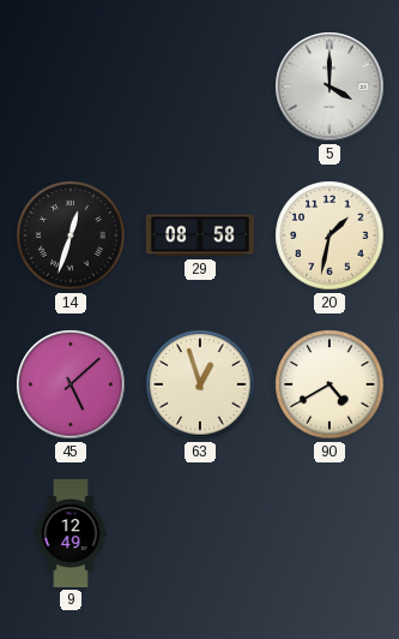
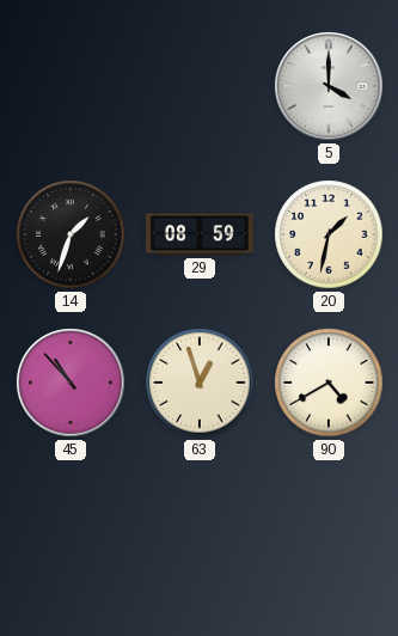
14: 12:33 -> 1:33 (71, 234)
29: 08:58 -> 08:59 (200, 234)
45: 5:08 -> 10:53 (71, 383)
9: 12:49 -> none (71, 533)
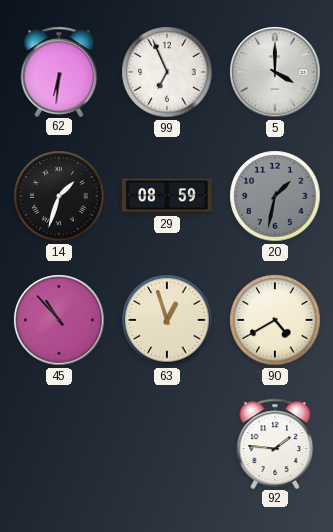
62: none -> 6:31 (59, 71)
99: none -> 6:56 (167, 72)
20 dial: cream -> grey (275, 196)
92: none -> 1:46 (275, 443)
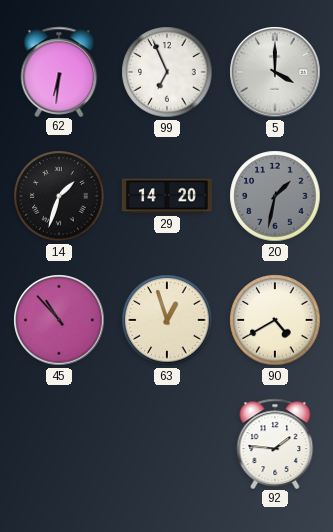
29: 08:59 -> 14:20 (167, 196)
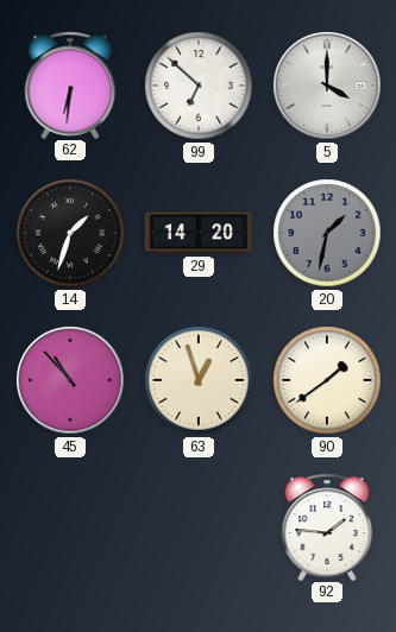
99: 6:56 -> 6:52 (199, 86)
90: 4:40 -> 1:39 (327, 380)
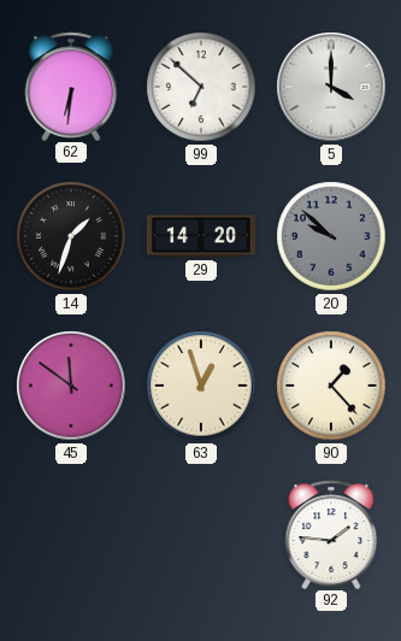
20: 1:32 -> 9:52 (331, 236)
45: 10:53 -> 11:51 (71, 386)
90: 1:39 -> 1:23 (331, 386)
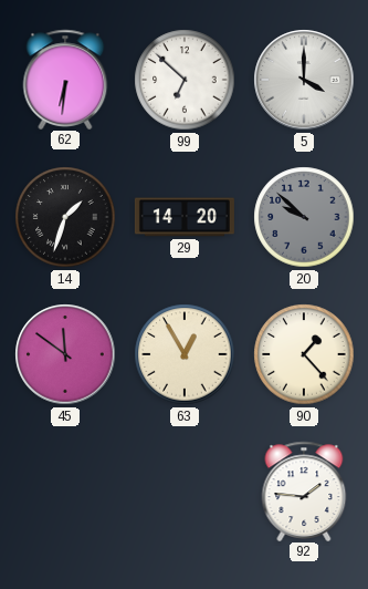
63: 12:57 -> 12:55 (185, 354)
